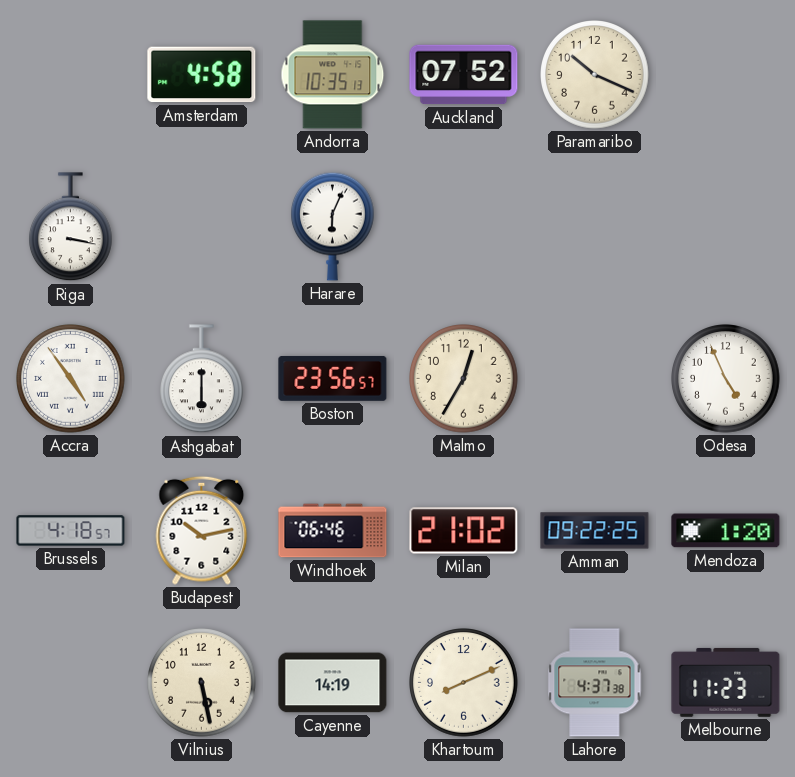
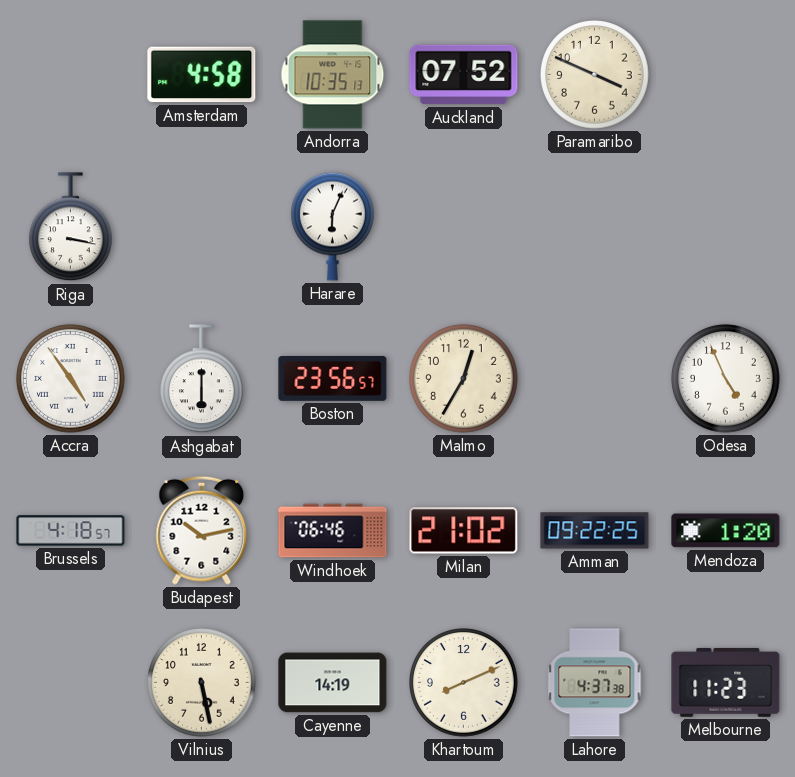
Paramaribo: 10:19 -> 3:49 (595, 75)
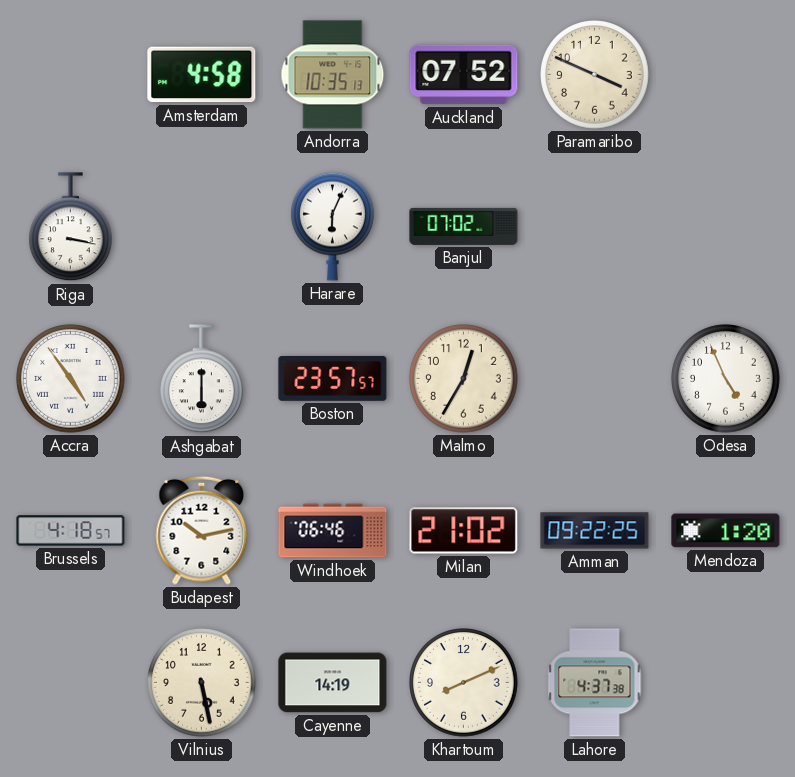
Banjul: none -> 07:02 (464, 226)
Boston: 23:56 -> 23:57 (333, 378)
Melbourne: 11:23 -> none (726, 682)
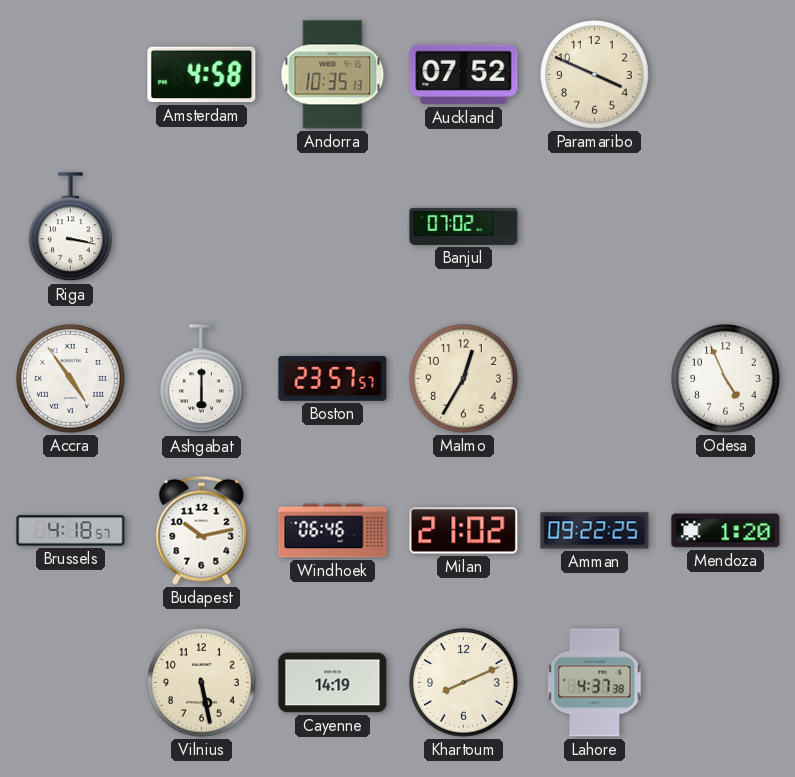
Harare: 6:04 -> none (333, 226)
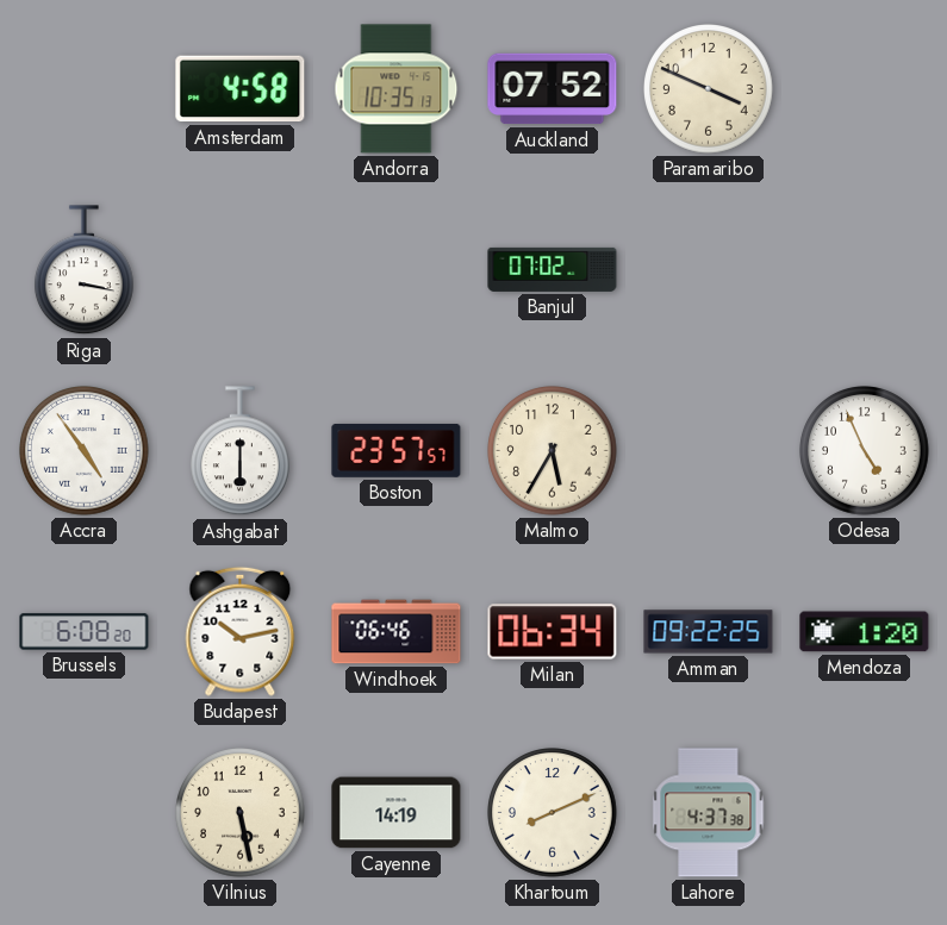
Malmo: 12:35 -> 5:35 (553, 451)
Brussels: 4:18 -> 6:08 (85, 632)
Milan: 21:02 -> 06:34 (553, 632)
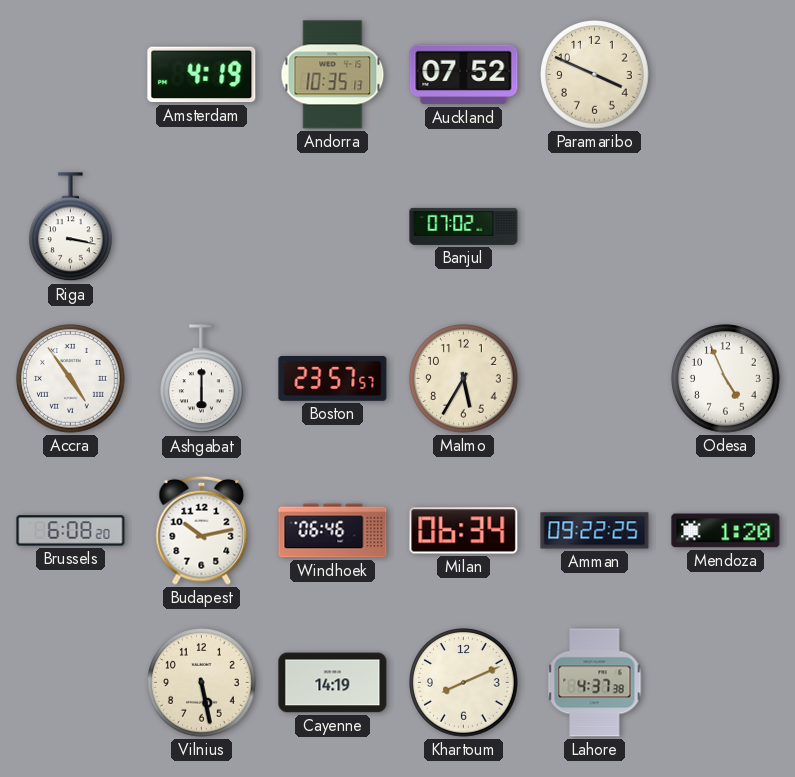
Amsterdam: 4:58 -> 4:19 (202, 75)
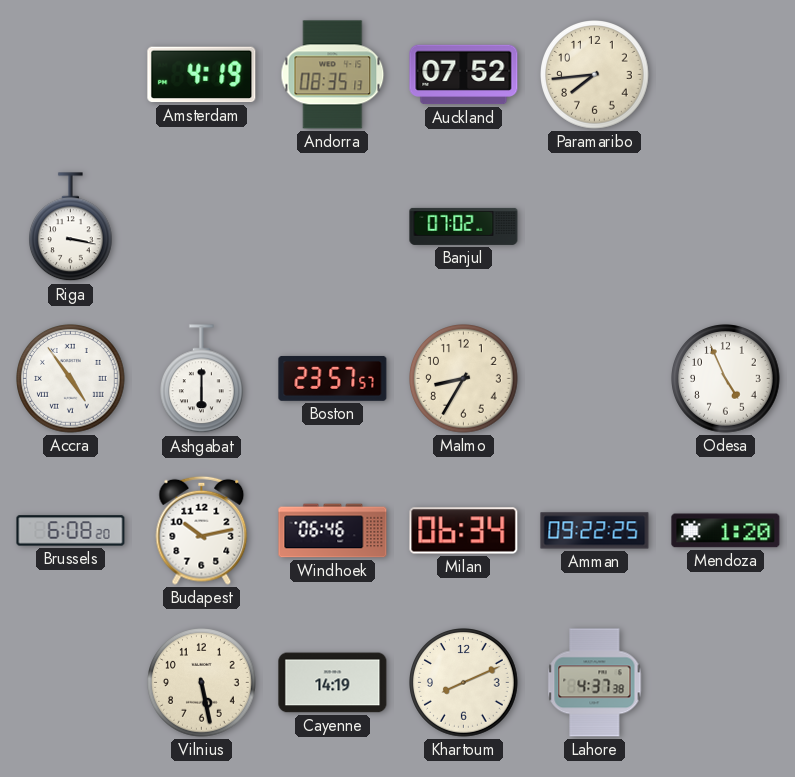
Andorra: 10:35 -> 08:35 (333, 75)
Paramaribo: 3:49 -> 7:44 (595, 75)
Malmo: 5:35 -> 8:35 (464, 379)
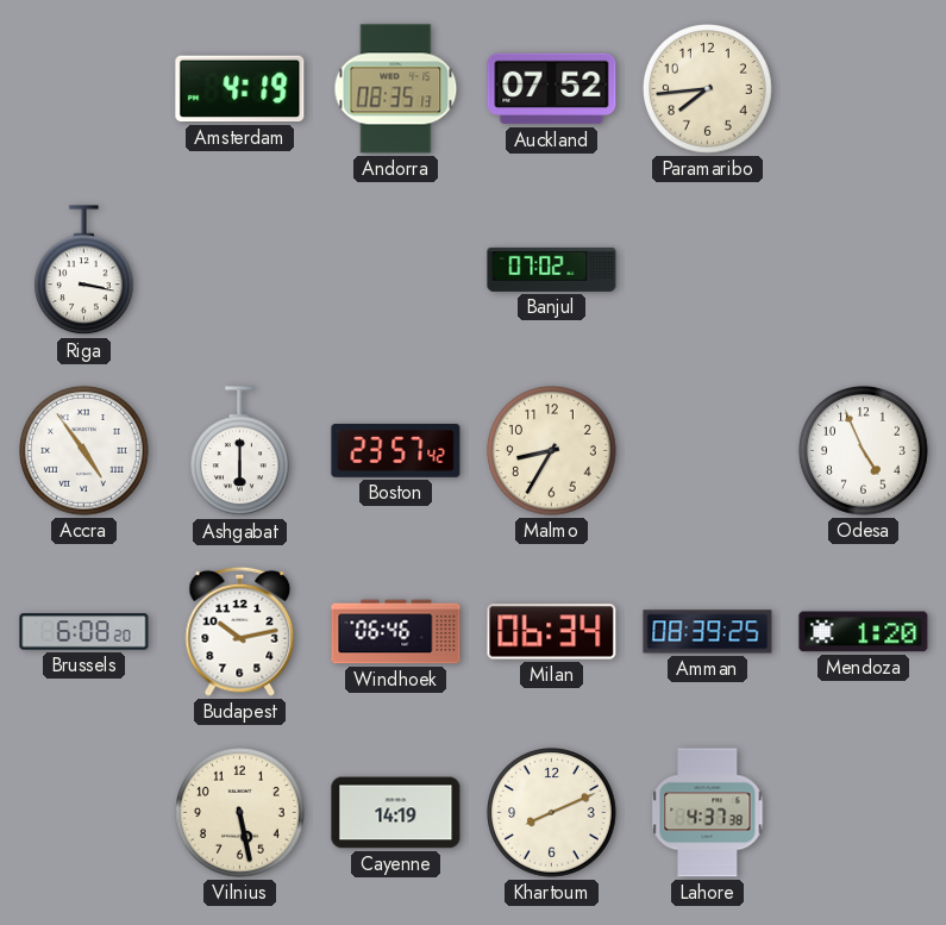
Boston: 23:57:57 -> 23:57:42 (396, 450)
Amman: 09:22 -> 08:39 (708, 632)
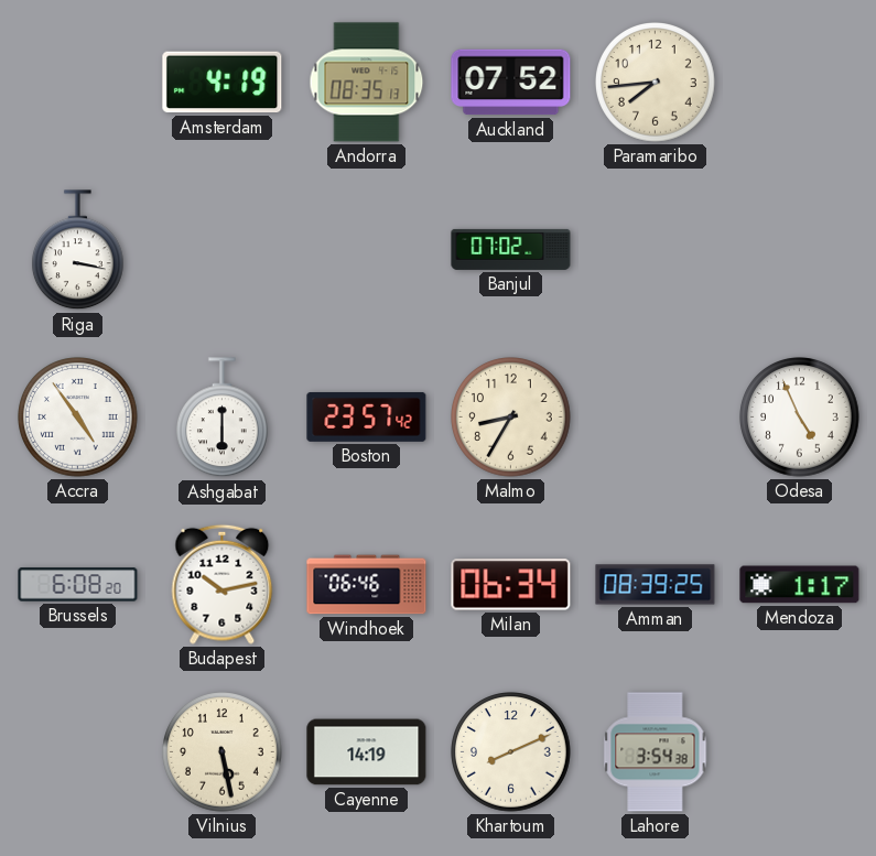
Mendoza: 1:20 -> 1:17 (800, 585)
Lahore: 4:37 -> 3:54 (656, 752)
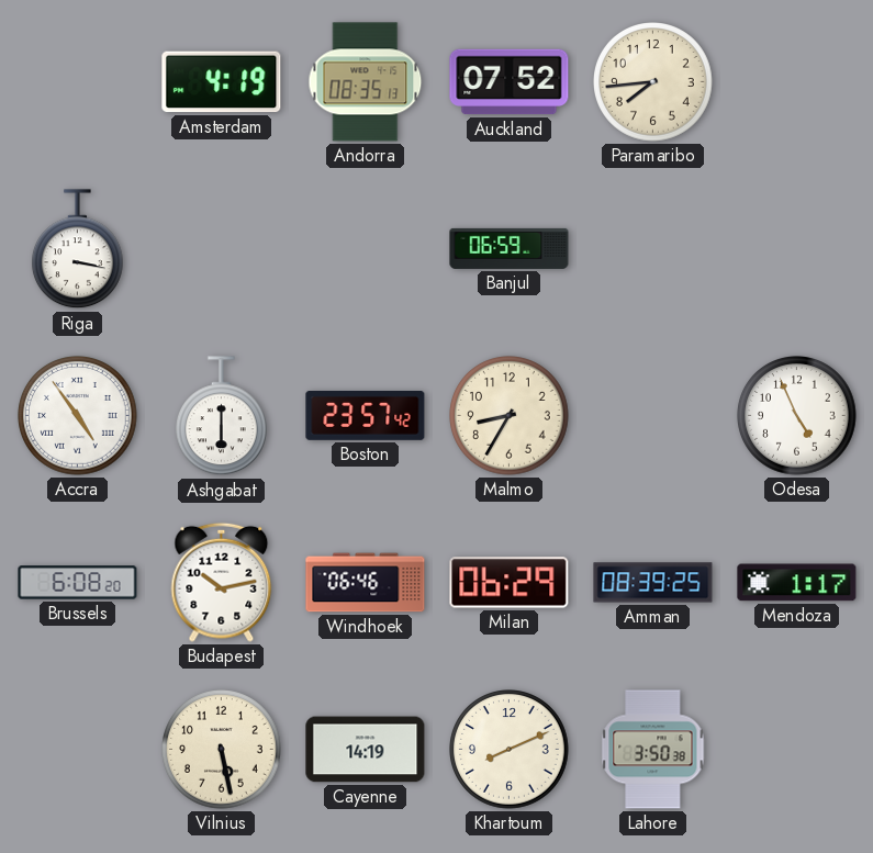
Banjul: 07:02 -> 06:59 (510, 248)
Milan: 06:34 -> 06:29 (510, 583)
Lahore: 3:54 -> 3:50 (653, 750)
